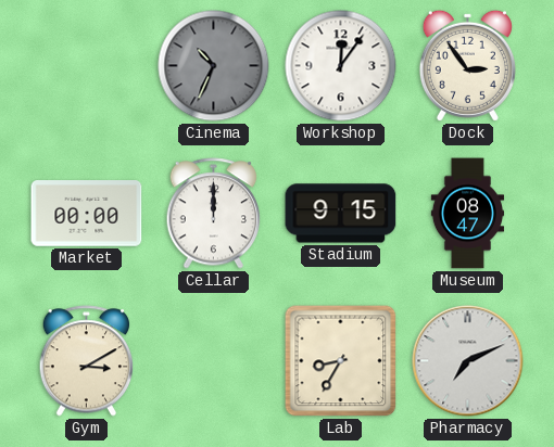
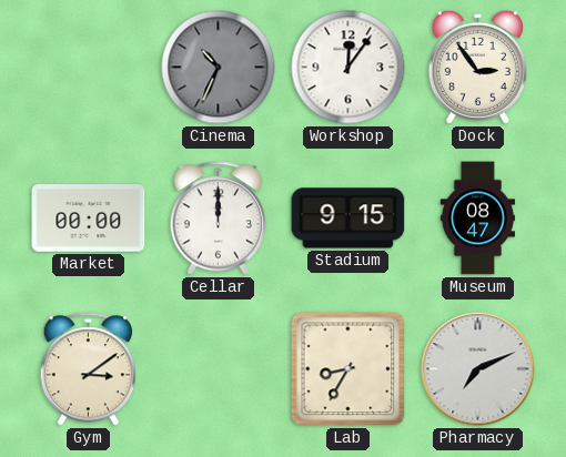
Gym: 3:10 -> 3:09 (89, 369)
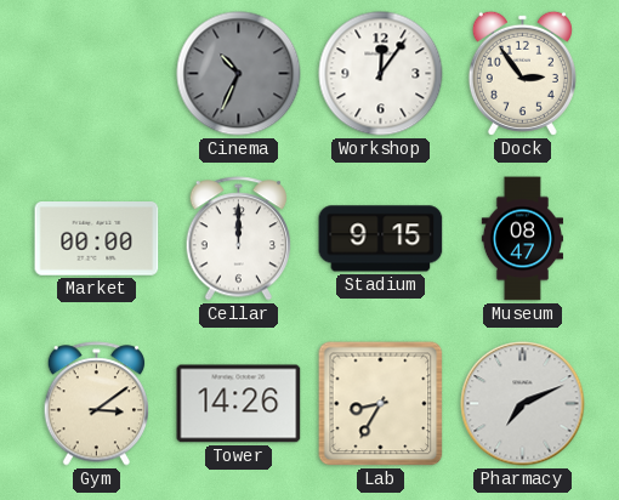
Tower: none -> 14:26 (239, 404)
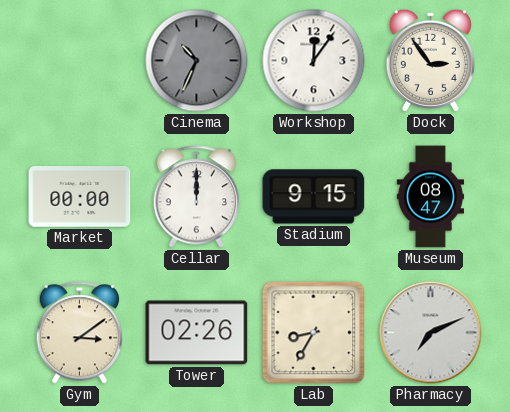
Tower: 14:26 -> 02:26 (197, 333)
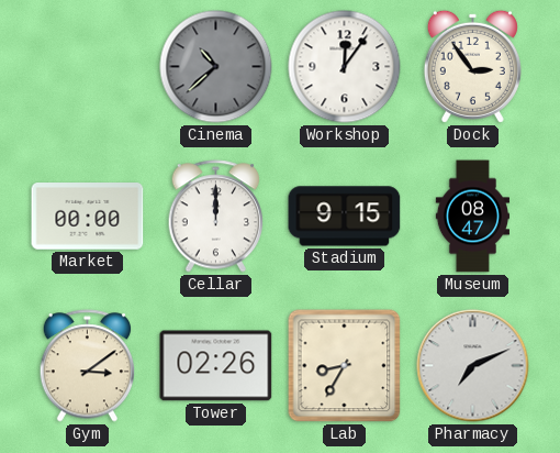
Cinema: 10:34 -> 10:38 (216, 67)
